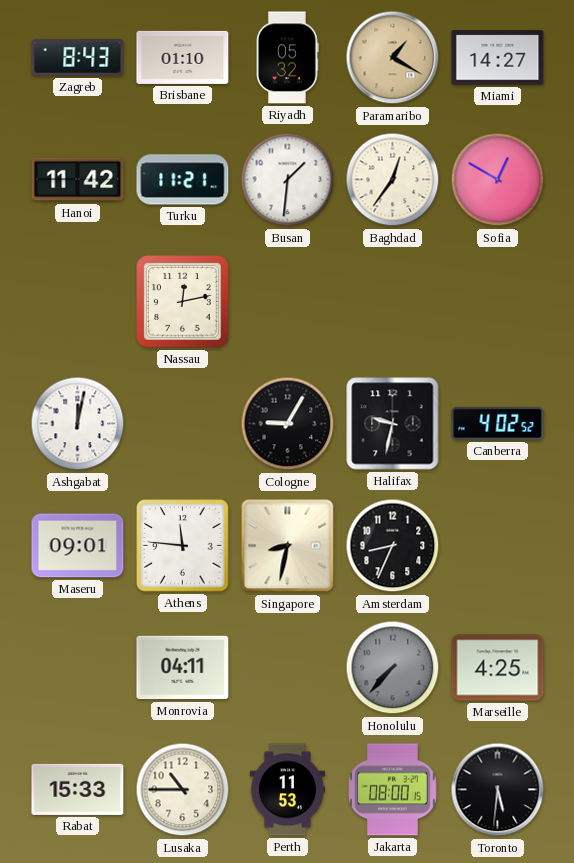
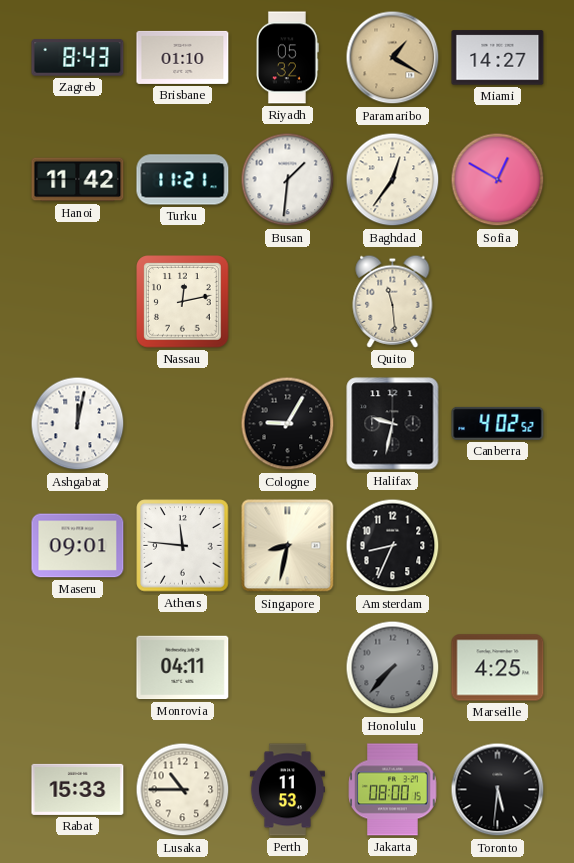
Quito: none -> 11:29 (393, 301)
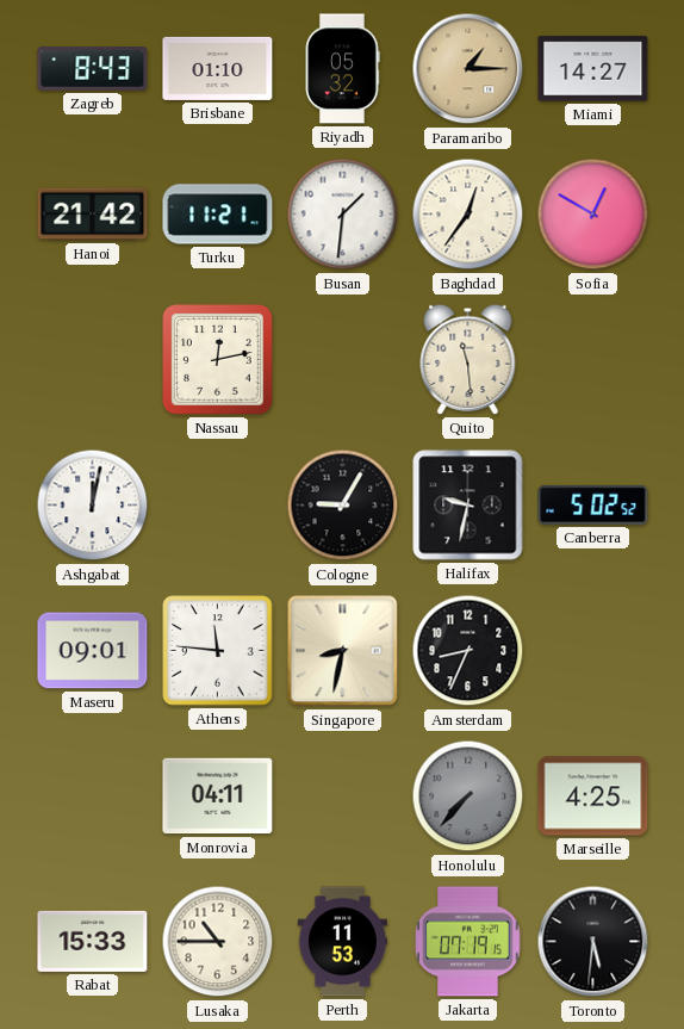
Paramaribo: 1:20 -> 1:15 (468, 69)
Hanoi: 11:42 -> 21:42 (93, 215)
Canberra: 4:02 -> 5:02 (593, 504)
Jakarta: 08:00 -> 07:19 (468, 942)
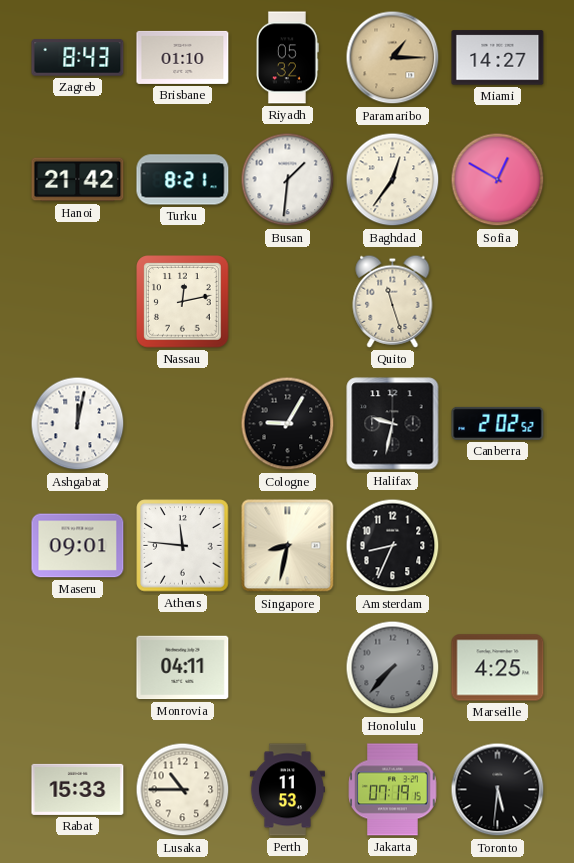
Turku: 11:21 -> 8:21 (183, 180)
Quito: 11:29 -> 11:27 (393, 301)
Canberra: 5:02 -> 2:02 (498, 423)
